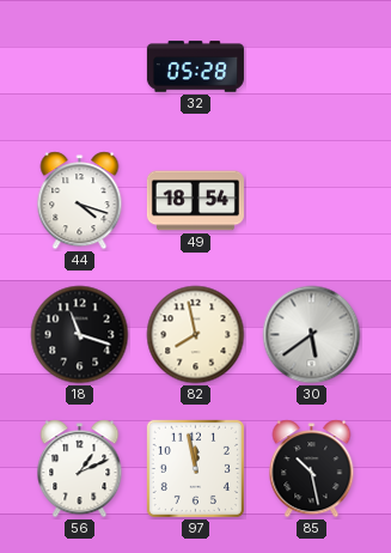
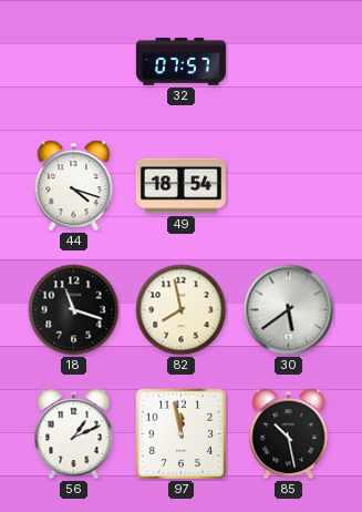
32: 05:28 -> 07:57 (180, 62)
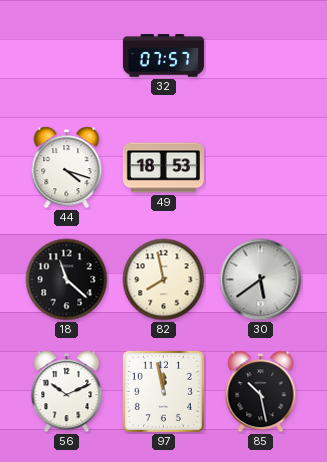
49: 18:54 -> 18:53 (163, 168)
18: 11:18 -> 11:22 (67, 280)
56: 1:11 -> 10:11 (67, 392)
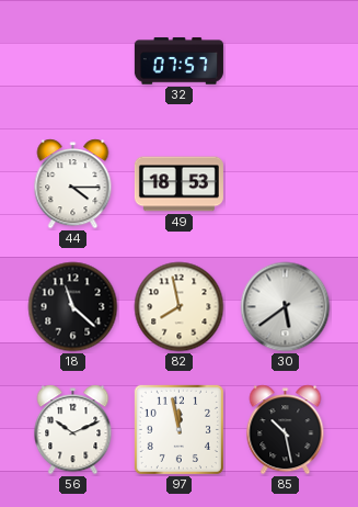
44: 4:18 -> 4:15 (73, 184)
